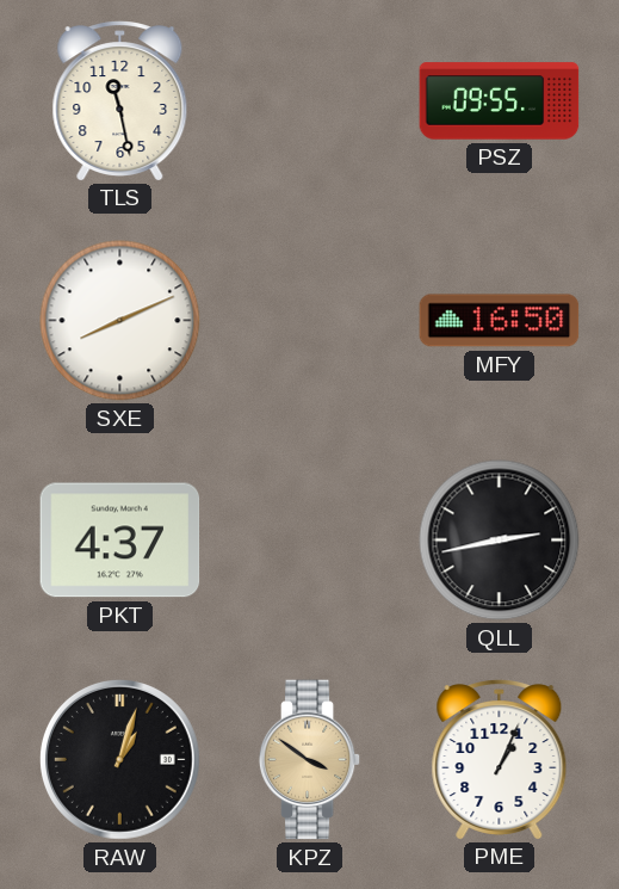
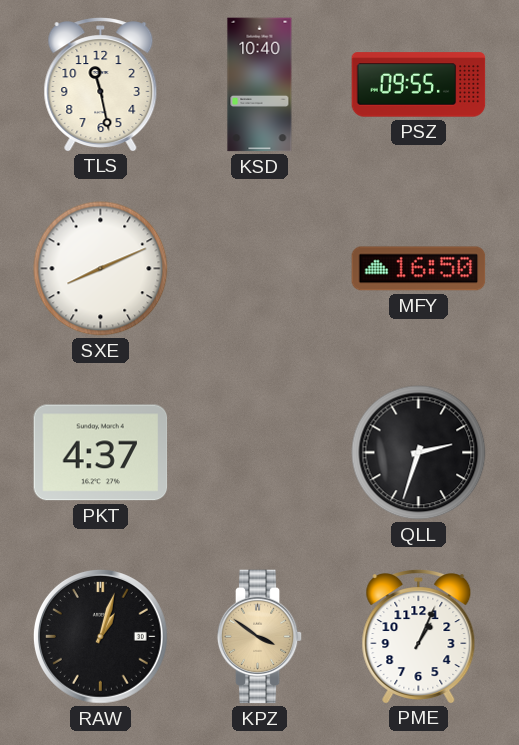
KSD: none -> 10:40 (260, 85)
QLL: 2:43 -> 2:33 (419, 453)
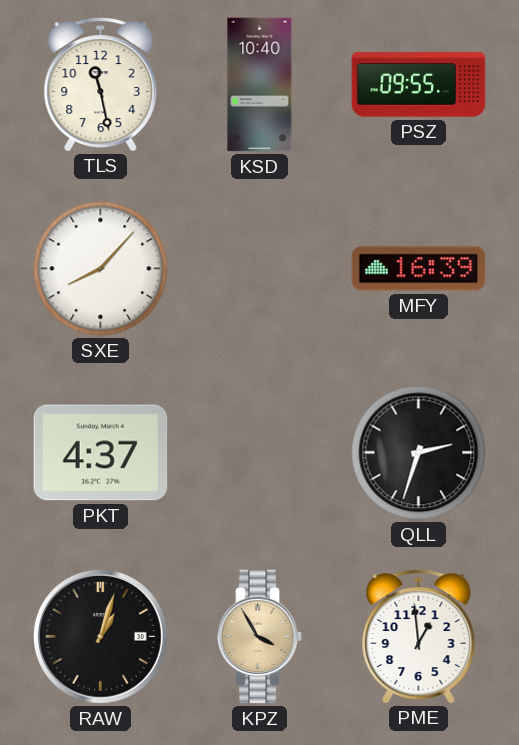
SXE: 8:11 -> 8:07 (101, 269)
MFY: 16:50 -> 16:39 (419, 269)
KPZ: 3:51 -> 3:55 (260, 637)
PME: 1:04 -> 12:59 (419, 636)
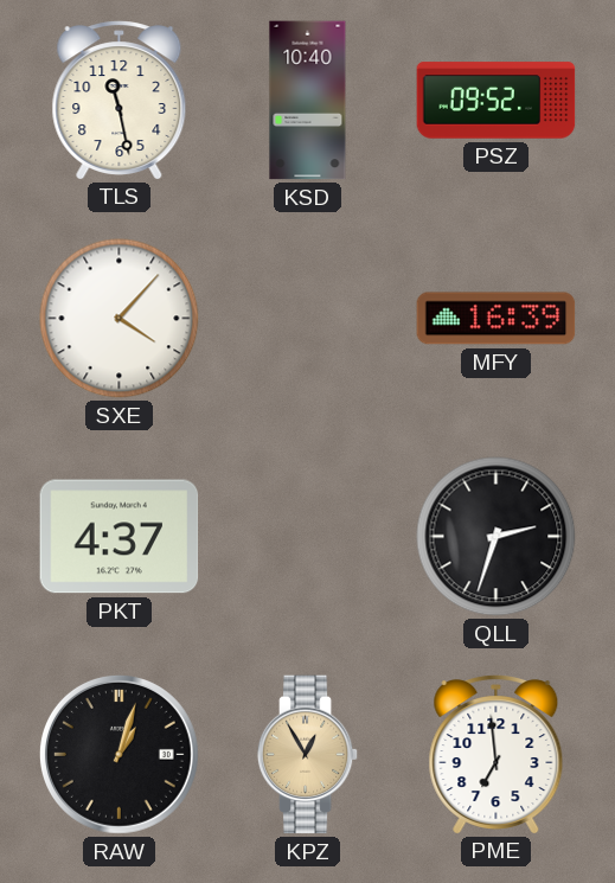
PSZ: 09:55 -> 09:52 (497, 101)
SXE: 8:07 -> 4:07 (120, 319)
KPZ: 3:55 -> 12:55 (308, 755)
PME: 12:59 -> 6:59 (497, 754)
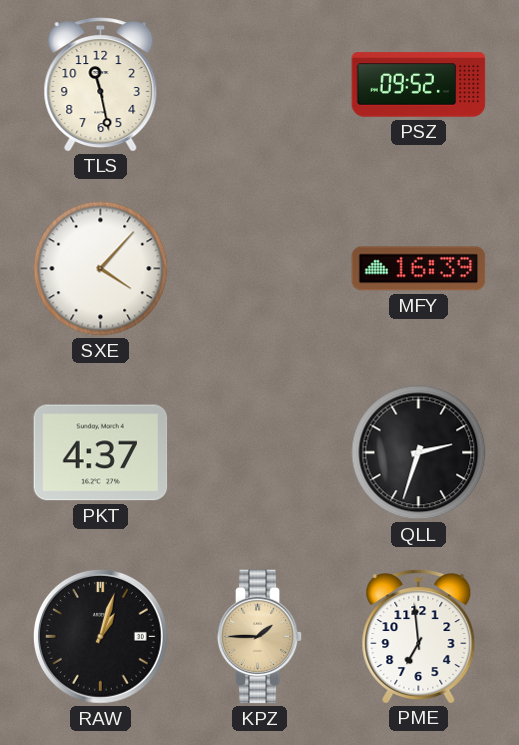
KSD: 10:40 -> none (308, 101)
KPZ: 12:55 -> 1:45 (260, 637)
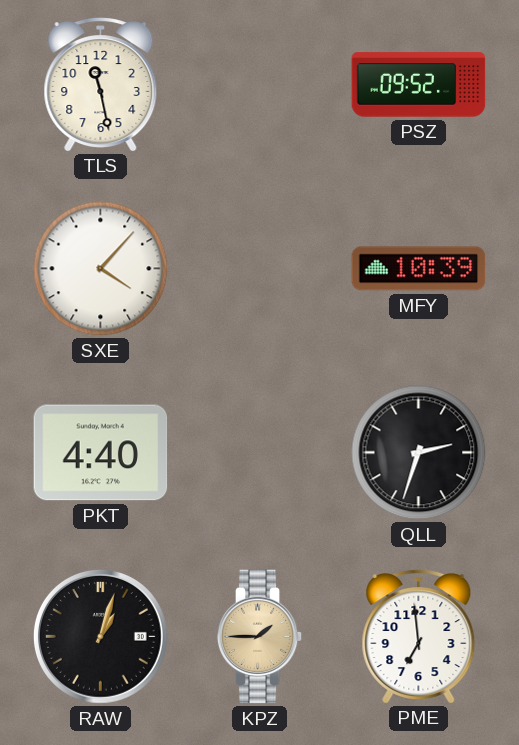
MFY: 16:39 -> 10:39 (419, 269)
PKT: 4:37 -> 4:40 (101, 453)
